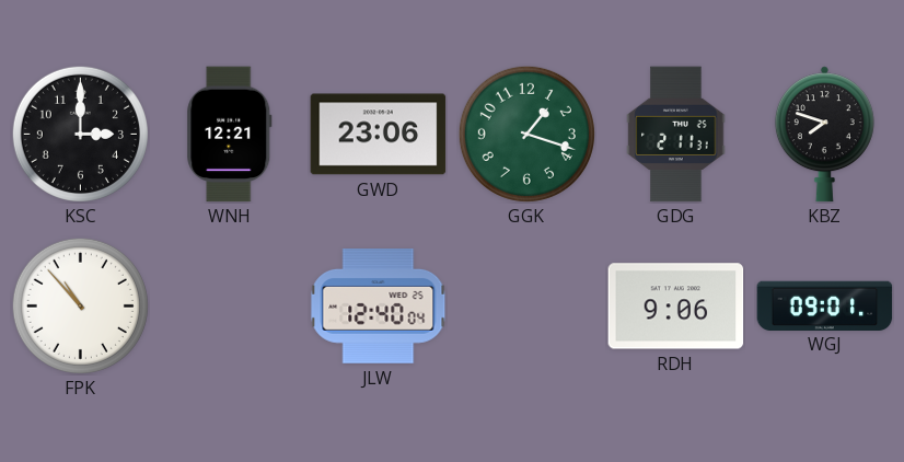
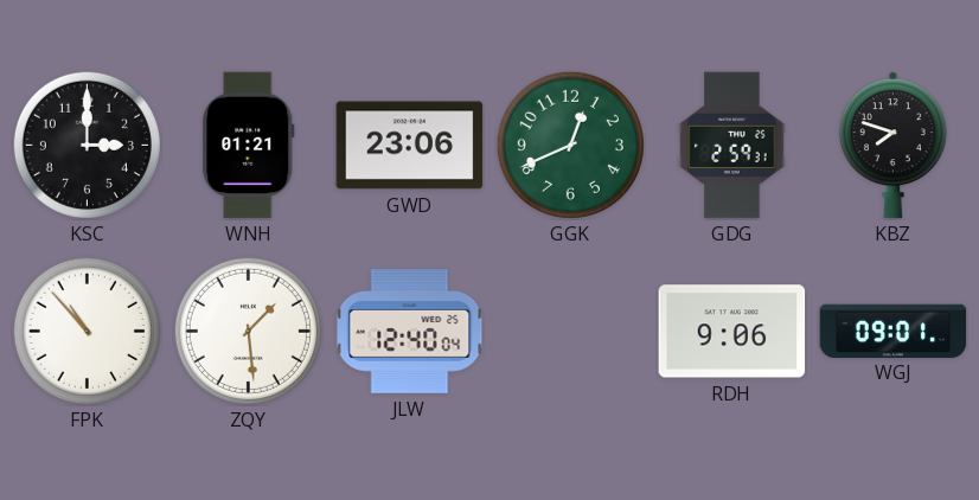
WNH: 12:21 -> 01:21 (249, 146)
GGK: 1:18 -> 12:41 (570, 145)
GDG: 2:11 -> 2:59 (732, 146)
ZQY: none -> 1:29 (248, 331)
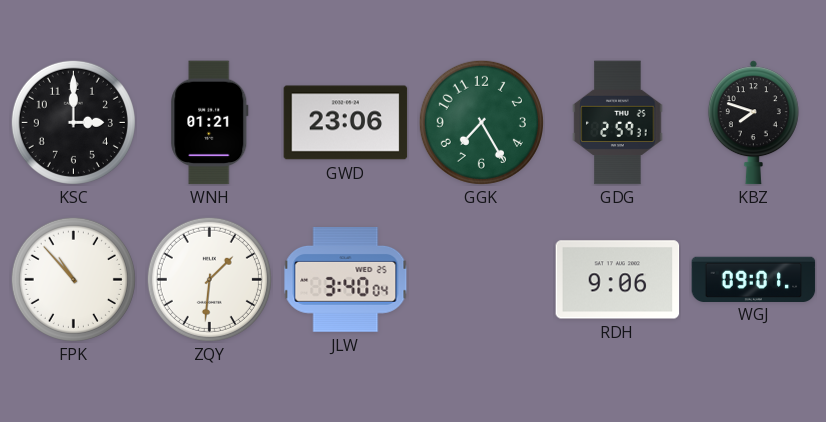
GGK: 12:41 -> 7:25 (481, 122)
ZQY: 1:29 -> 1:31 (209, 279)
JLW: 12:40 -> 3:40 (346, 280)
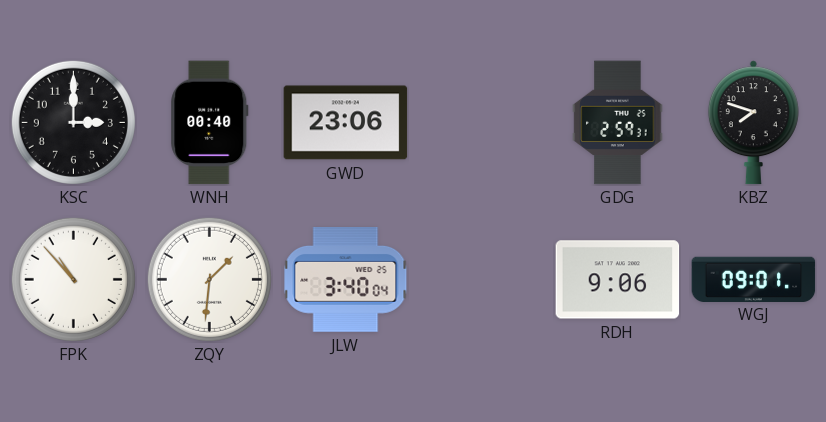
WNH: 01:21 -> 00:40 (210, 123)
GGK: 7:25 -> none (481, 122)
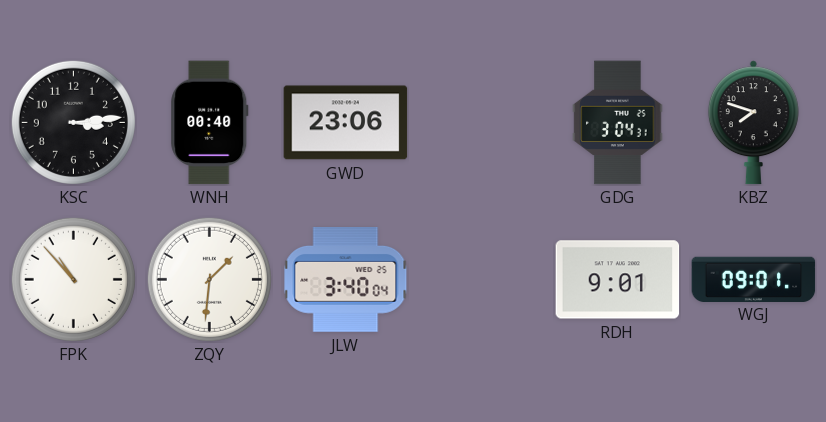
KSC: 3:00 -> 3:14 (73, 122)
GDG: 2:59 -> 3:04 (618, 123)
RDH: 9:06 -> 9:01 (618, 280)
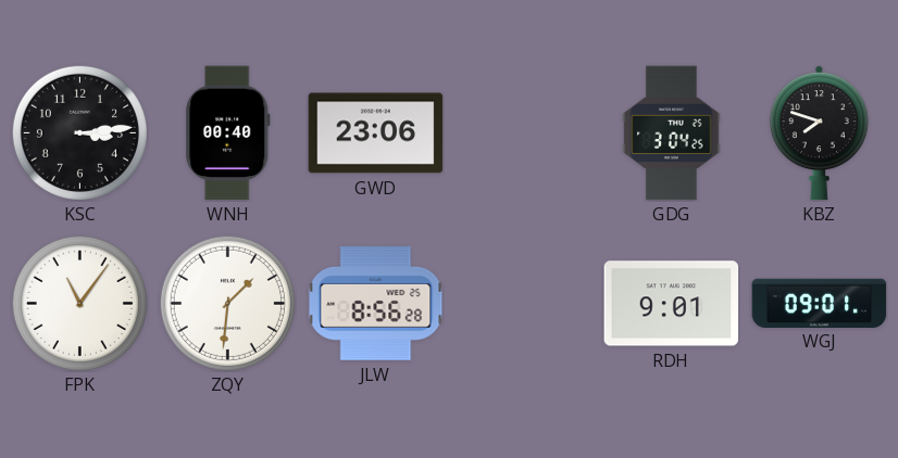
GDG: 3:04:31 -> 3:04:25 (672, 133)
FPK: 10:53 -> 11:06 (79, 303)
JLW: 3:40 -> 8:56 (376, 304)
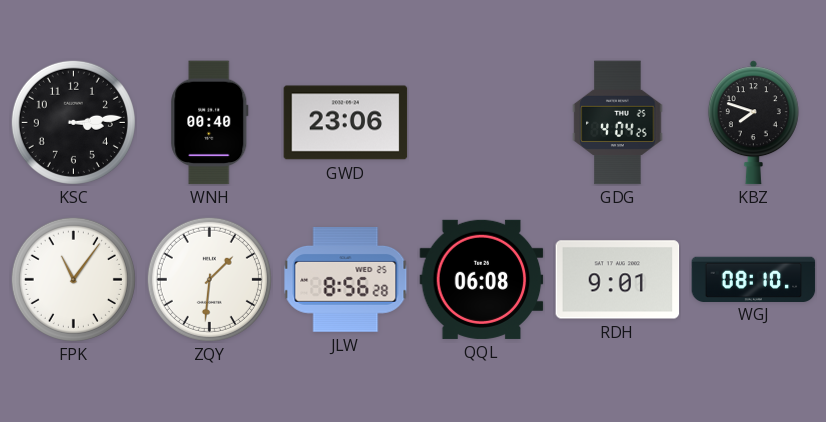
GDG: 3:04 -> 4:04 (618, 123)
QQL: none -> 06:08 (482, 279)
WGJ: 09:01 -> 08:10 (754, 279)
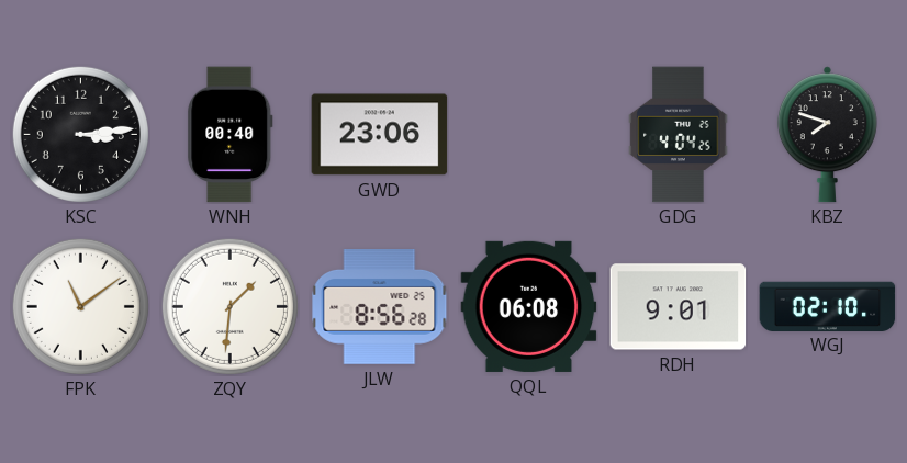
FPK: 11:06 -> 11:09 (80, 306)
WGJ: 08:10 -> 02:10 (828, 306)
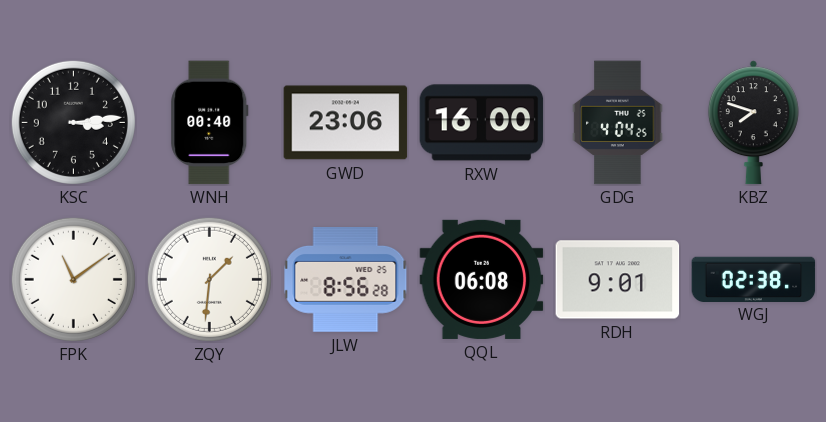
RXW: none -> 16:00 (482, 123)
WGJ: 02:10 -> 02:38 (754, 279)
